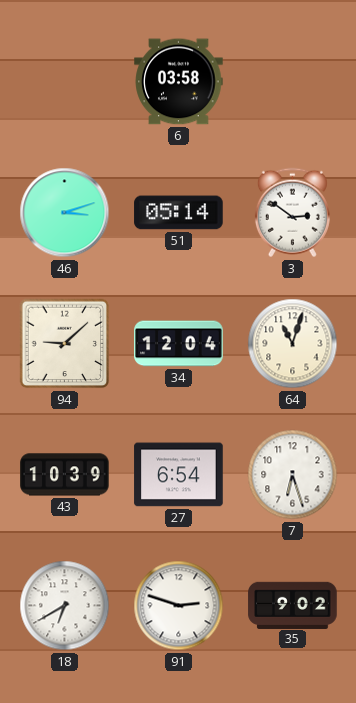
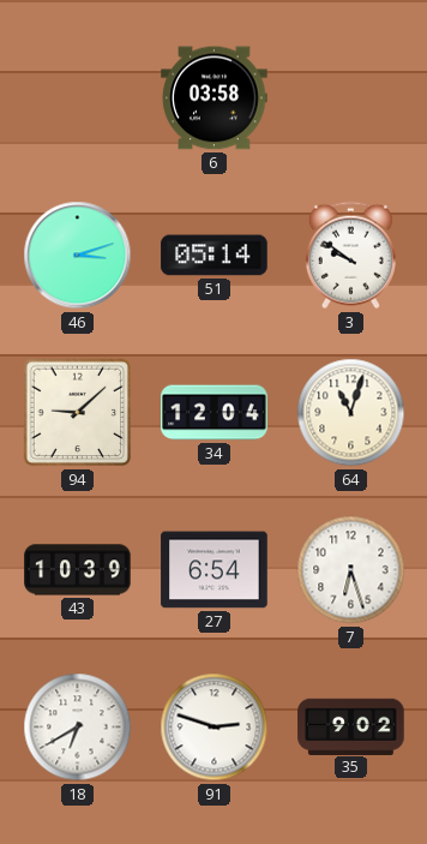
3: 2:51 -> 9:51 (350, 256)
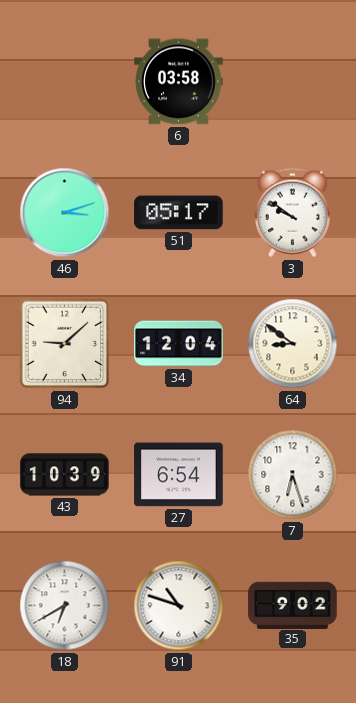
51: 05:14 -> 05:17 (179, 213)
64: 11:03 -> 8:51 (293, 344)
91: 2:48 -> 10:48 (179, 606)
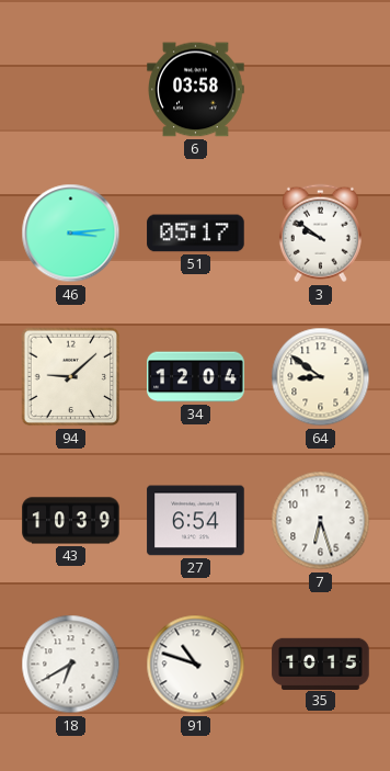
46: 3:12 -> 3:14 (71, 234)
35: 9:02 -> 10:15 (321, 664)
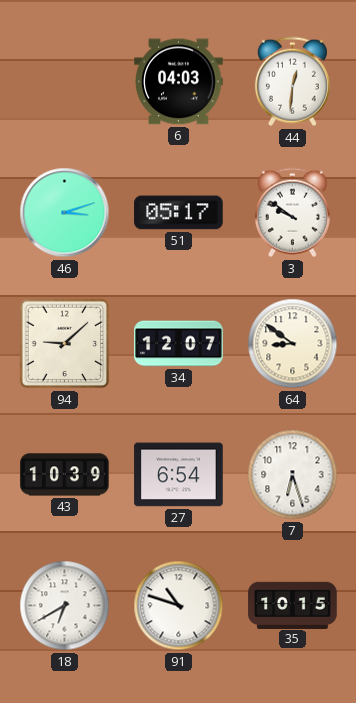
6: 03:58 -> 04:03 (179, 82)
44: none -> 12:31 (292, 82)
46: 3:14 -> 3:12 (65, 213)
34: 12:04 -> 12:07 (179, 344)
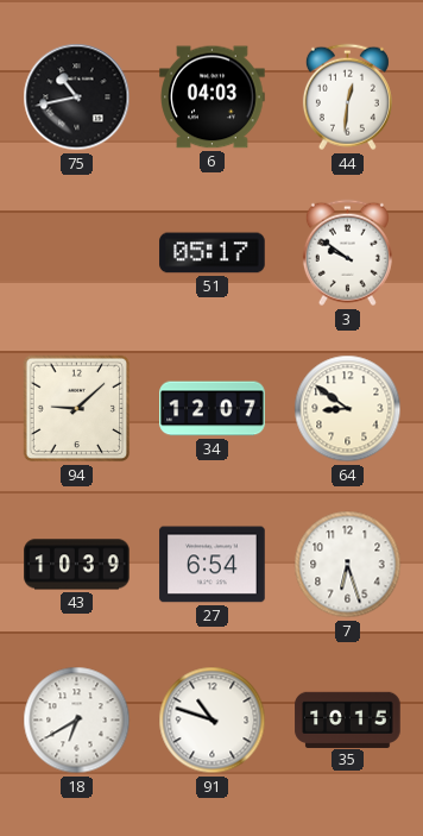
75: none -> 10:43 (77, 98)
46: 3:12 -> none (65, 213)
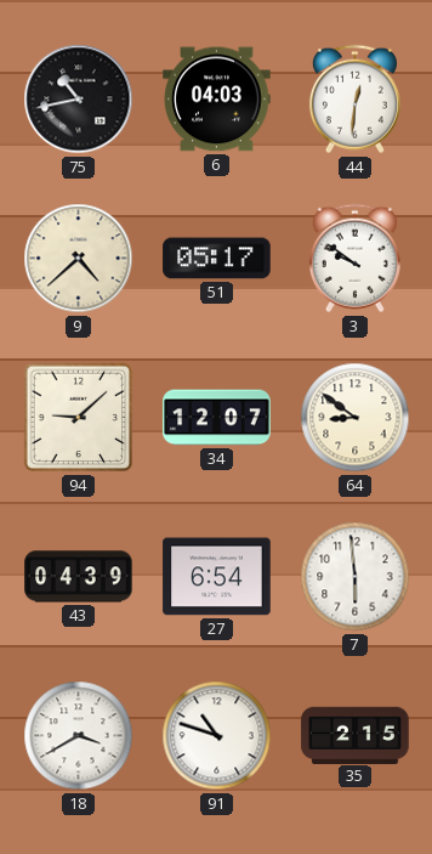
9: none -> 4:38 (79, 259)
43: 10:39 -> 04:39 (79, 577)
7: 6:27 -> 5:59 (356, 577)
18: 6:40 -> 3:40 (79, 736)
35: 10:15 -> 2:15 (356, 735)
